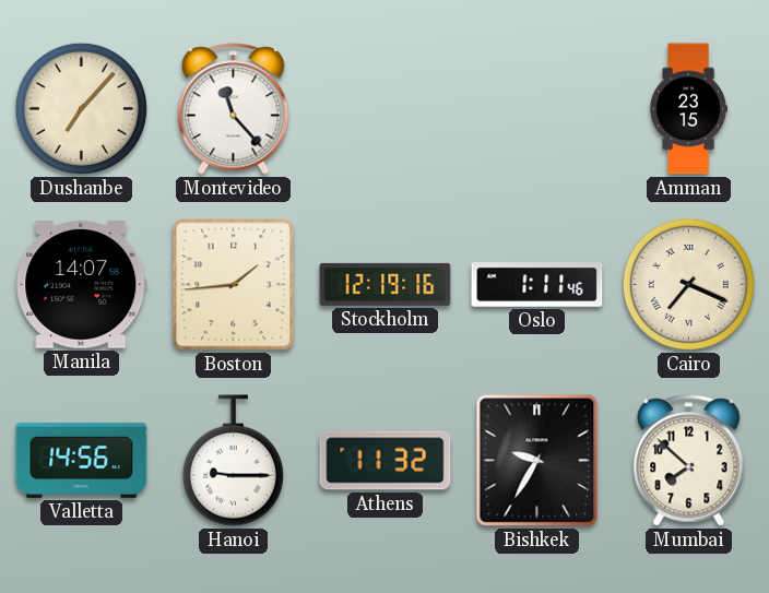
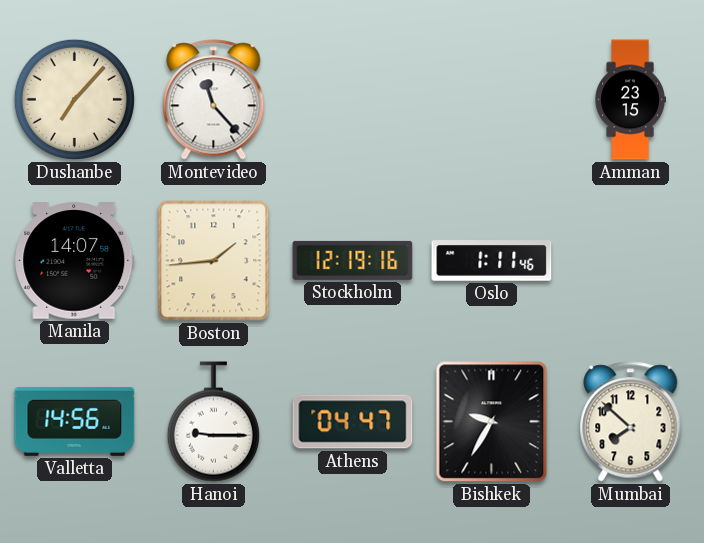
Cairo: 7:19 -> none (688, 284)
Athens: 11:32 -> 04:47 (353, 422)
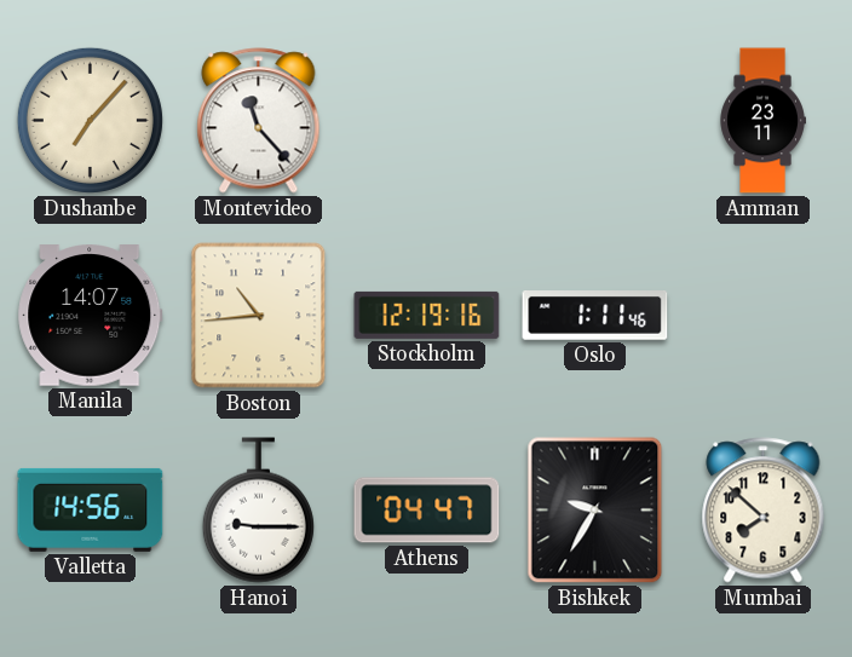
Amman: 23:15 -> 23:11 (762, 121)
Boston: 1:44 -> 10:44 (259, 316)
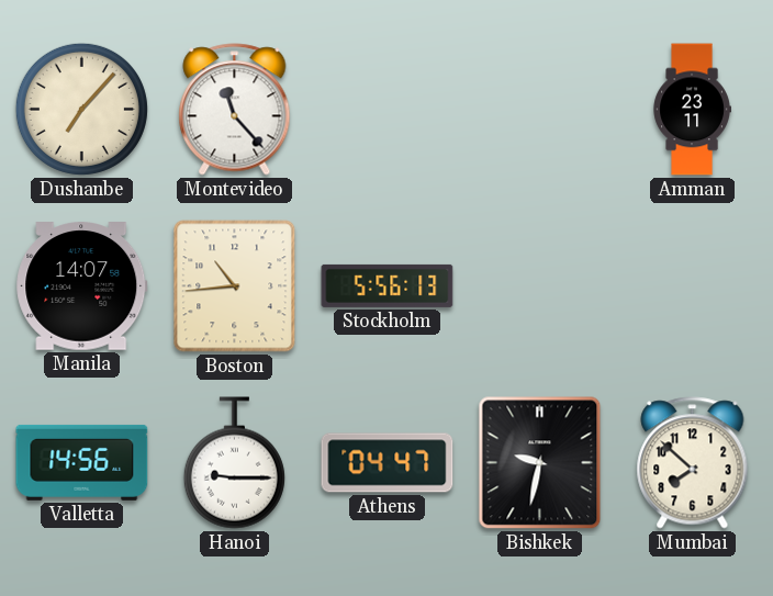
Stockholm: 12:19 -> 5:56 (388, 285)
Oslo: 1:11 -> none (595, 316)
Bishkek: 9:35 -> 9:32 (540, 463)
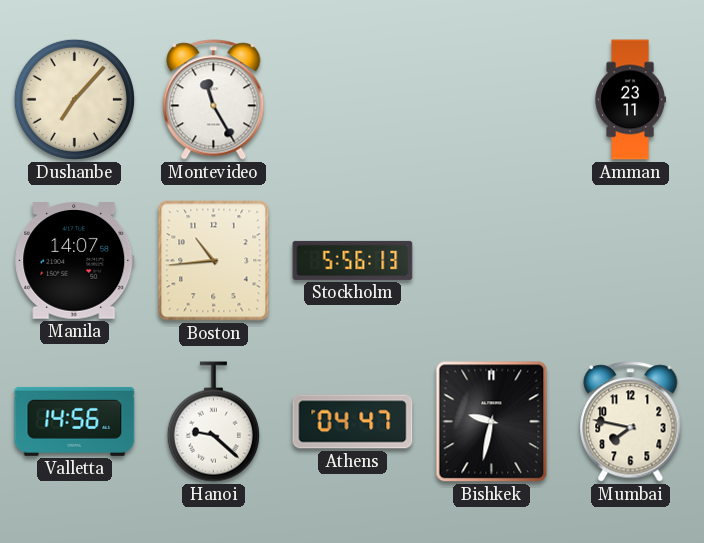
Montevideo: 11:23 -> 11:25 (214, 100)
Hanoi: 9:15 -> 9:22 (213, 422)
Mumbai: 7:52 -> 7:47 (631, 422)
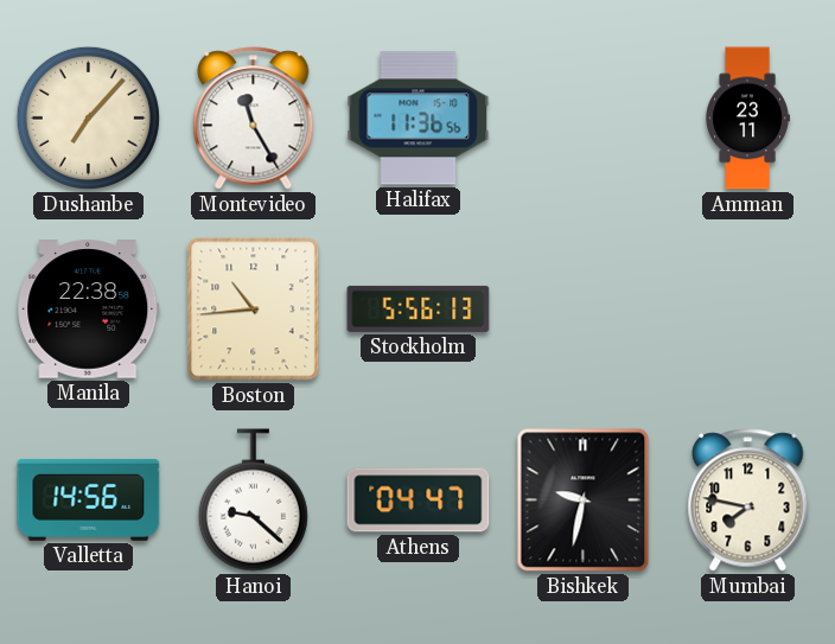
Halifax: none -> 11:36 (419, 119)
Manila: 14:07 -> 22:38 (89, 310)
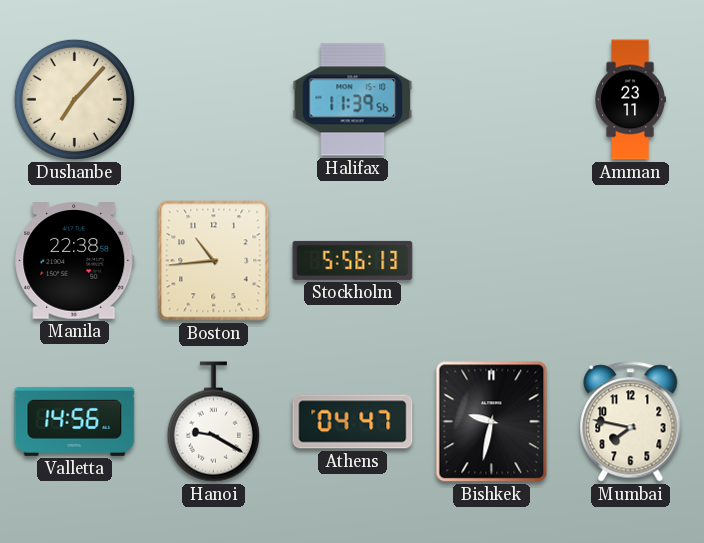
Montevideo: 11:25 -> none (254, 119)
Halifax: 11:36 -> 11:39 (353, 100)
Hanoi: 9:22 -> 9:20 (213, 422)
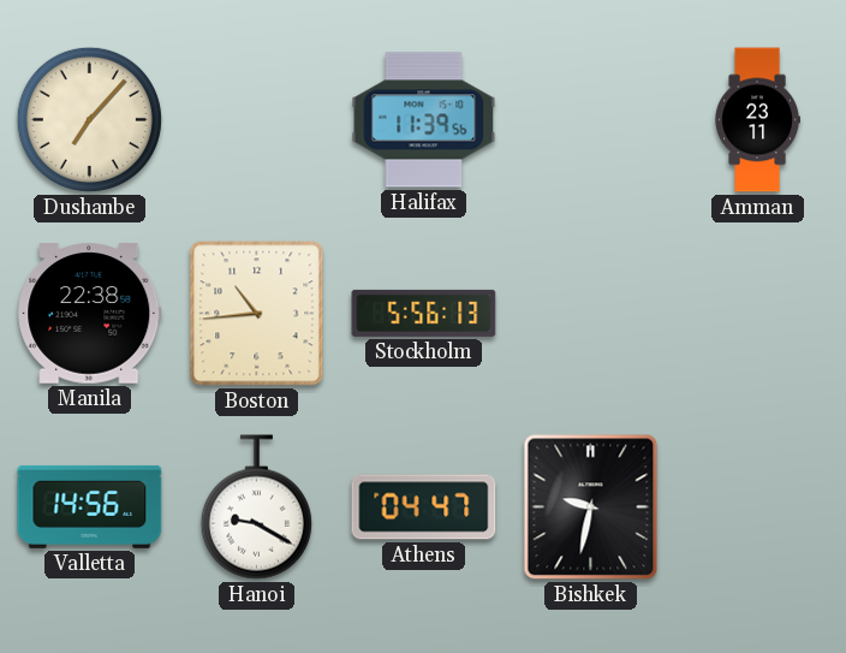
Mumbai: 7:47 -> none (631, 422)
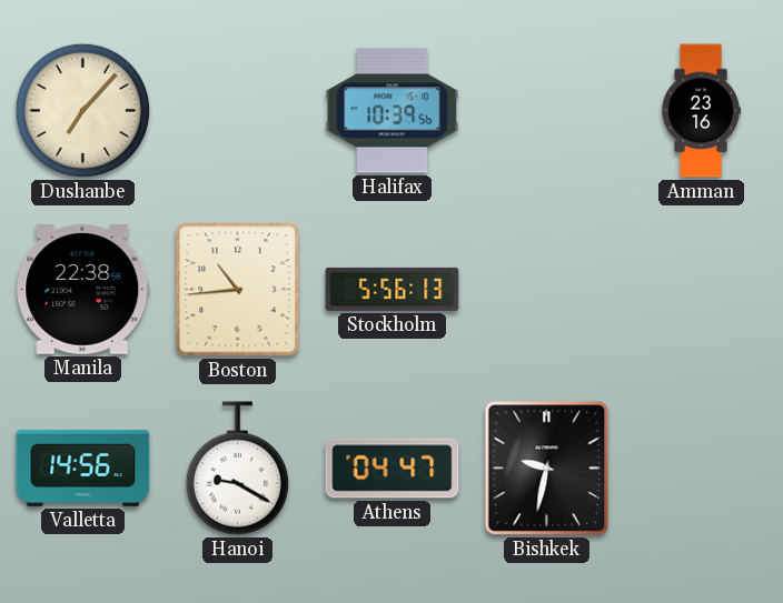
Halifax: 11:39 -> 10:39 (393, 111)
Amman: 23:11 -> 23:16 (701, 111)
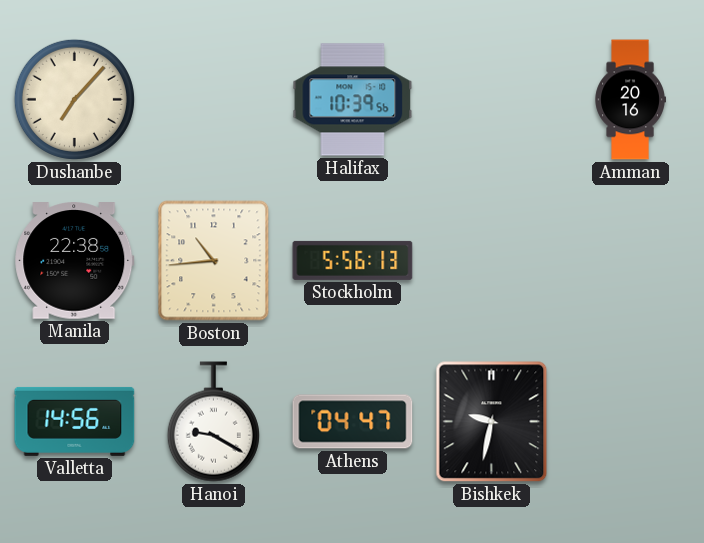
Amman: 23:16 -> 20:16 (630, 100)
